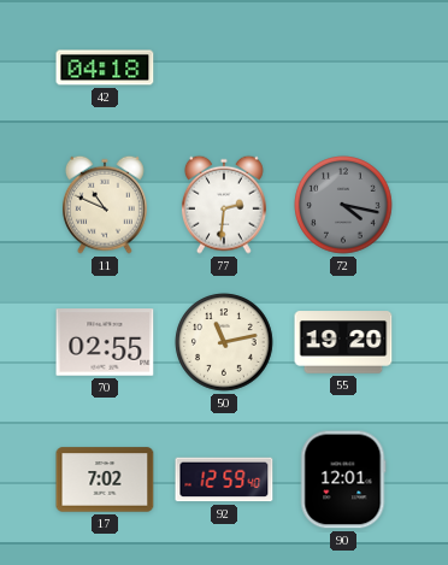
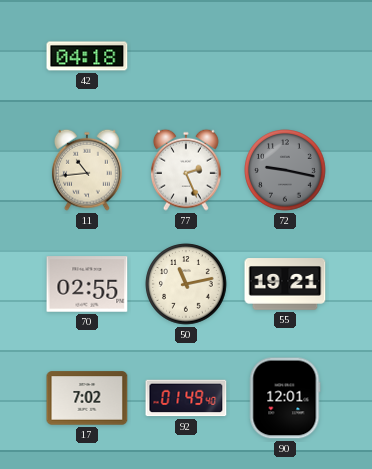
11: 10:49 -> 10:44 (87, 170)
77: 2:31 -> 2:26 (186, 170)
72: 4:17 -> 9:17 (285, 170)
55: 19:20 -> 19:21 (285, 284)
92: 12:59 -> 01:49 (186, 398)
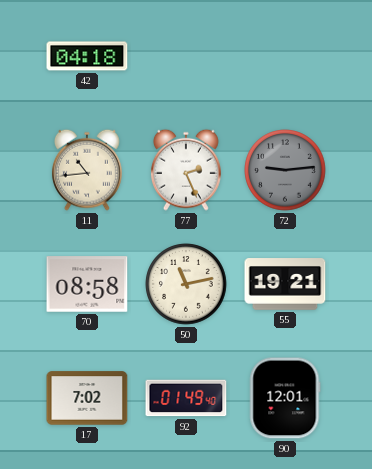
72: 9:17 -> 9:14 (285, 170)
70: 02:55 -> 08:58 (87, 284)
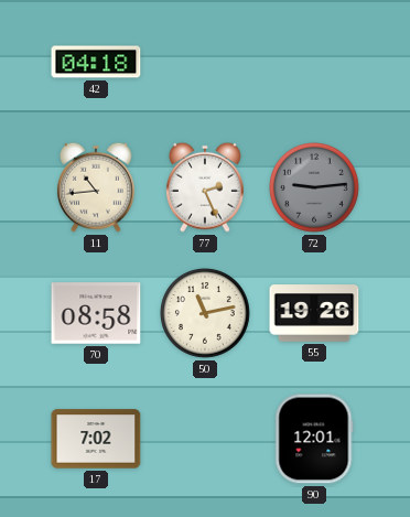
55: 19:21 -> 19:26 (314, 313)
92: 01:49 -> none (186, 398)
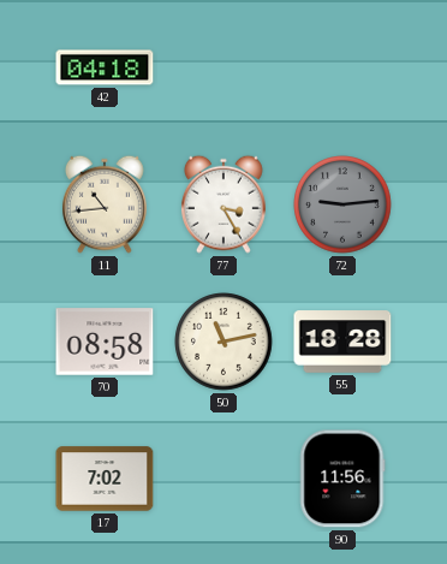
77: 2:26 -> 3:25 (223, 204)
55: 19:26 -> 18:28 (342, 342)
90: 12:01 -> 11:56 (342, 479)
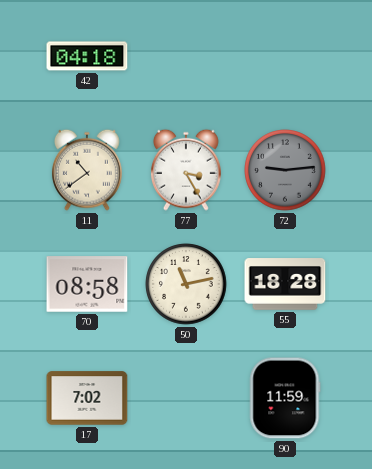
11: 10:44 -> 10:39 (87, 170)
90: 11:56 -> 11:59 (285, 398)
